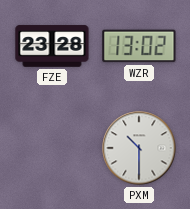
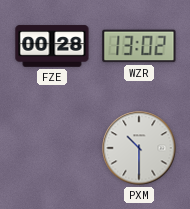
FZE: 23:28 -> 00:28 (52, 46)
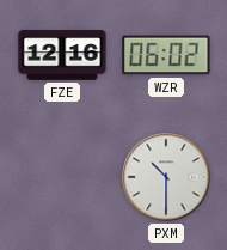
FZE: 00:28 -> 12:16 (62, 55)
WZR: 13:02 -> 06:02 (166, 55)
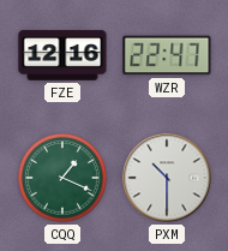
WZR: 06:02 -> 22:47 (167, 55)
CQQ: none -> 1:19 (62, 178)
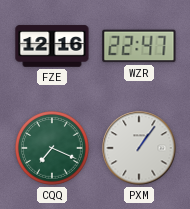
CQQ: 1:19 -> 7:19 (52, 148)
PXM: 10:30 -> 1:06 (139, 148)
